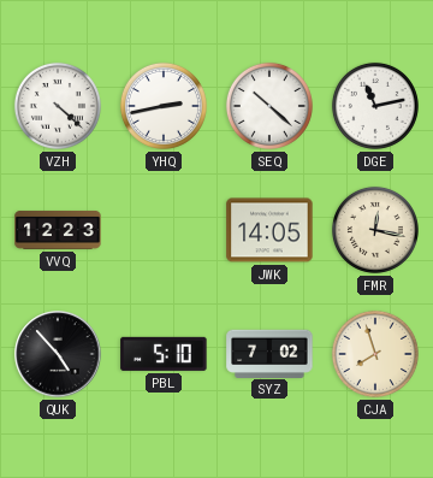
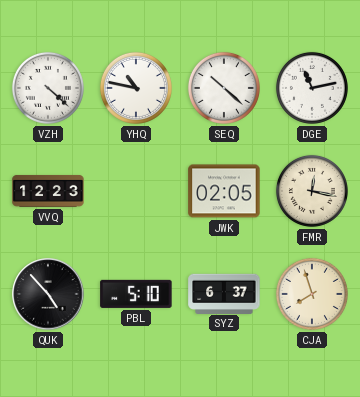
YHQ: 2:43 -> 10:47 (136, 88)
JWK: 14:05 -> 02:05 (224, 191)
SYZ: 7:02 -> 6:37 (224, 293)
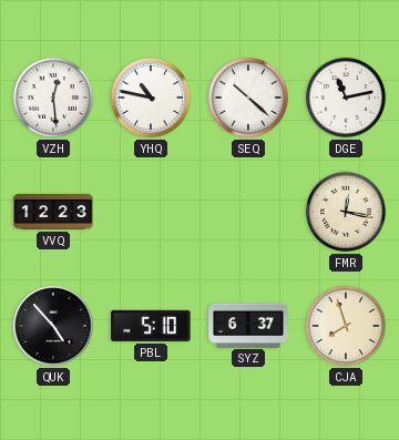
VZH: 4:22 -> 12:29 (53, 98)
JWK: 02:05 -> none (224, 191)
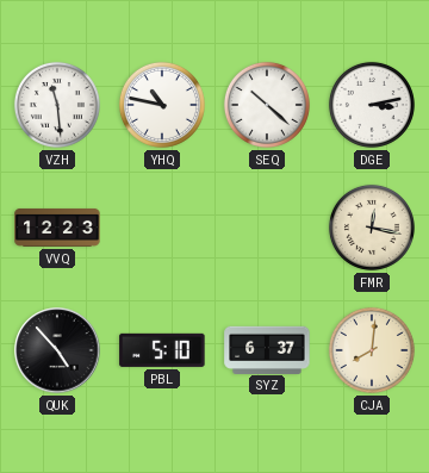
VZH: 12:29 -> 11:29 (57, 105)
DGE: 11:13 -> 3:13 (372, 105)
CJA: 7:57 -> 8:01 (372, 350)
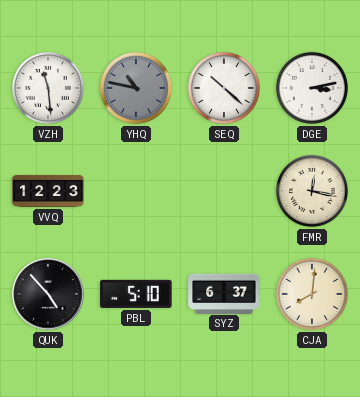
YHQ dial: white -> grey (136, 88)
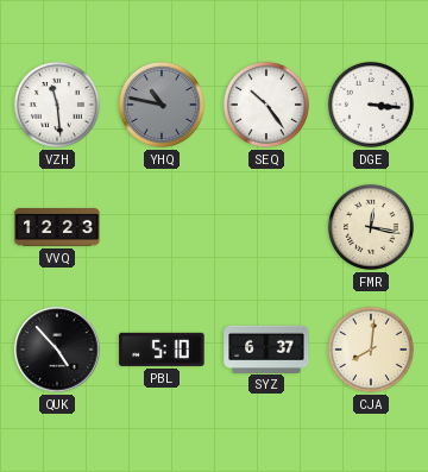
SEQ: 10:22 -> 10:24 (266, 105)
DGE: 3:13 -> 3:16 (371, 105)
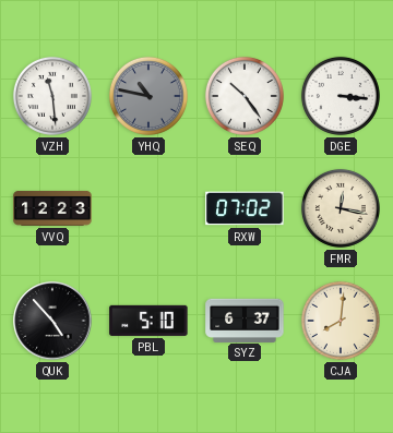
RXW: none -> 07:02 (245, 208)
